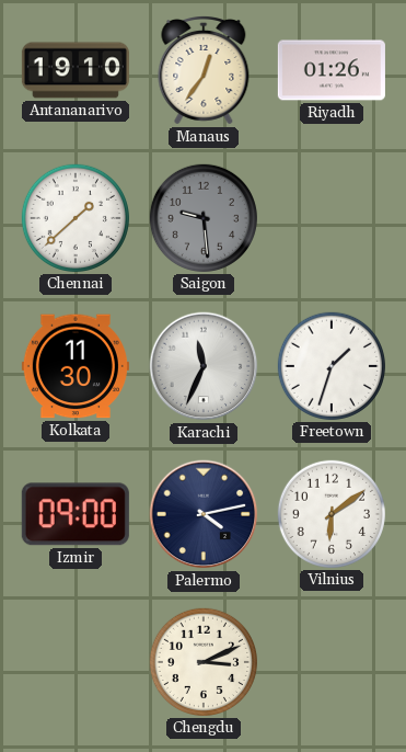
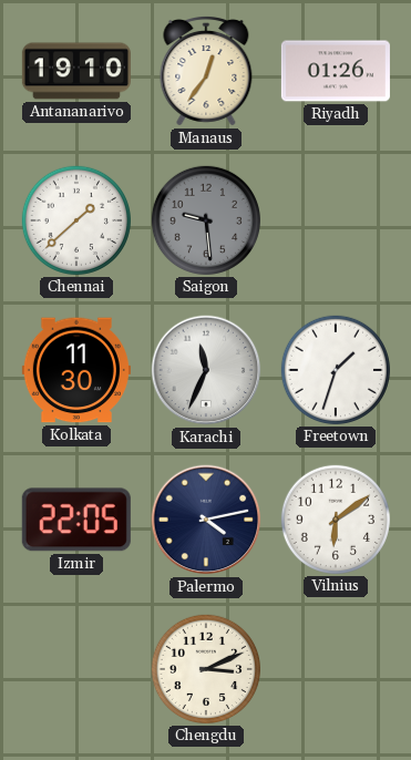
Izmir: 09:00 -> 22:05 (76, 520)
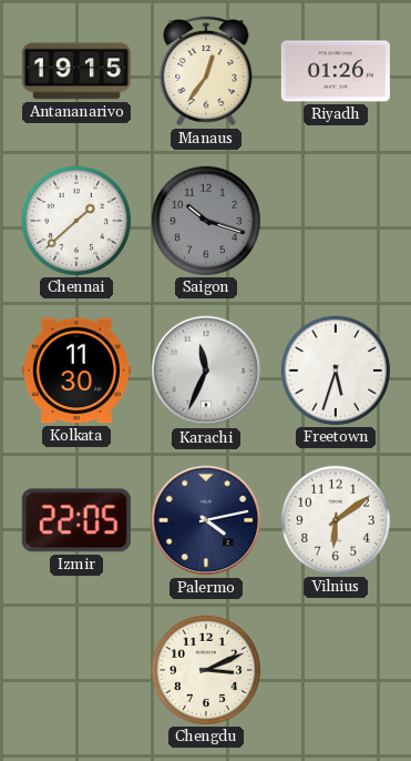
Antananarivo: 19:10 -> 19:15 (76, 71)
Saigon: 9:29 -> 10:18 (206, 221)
Freetown: 1:33 -> 5:33 (336, 371)
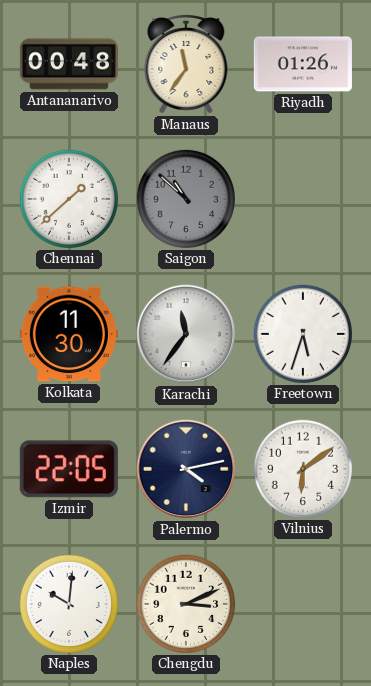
Antananarivo: 19:15 -> 00:48 (69, 64)
Manaus: 12:36 -> 11:36 (186, 64)
Saigon: 10:18 -> 10:52 (186, 199)
Karachi: 11:34 -> 11:36 (186, 334)
Naples: none -> 10:01 (69, 604)
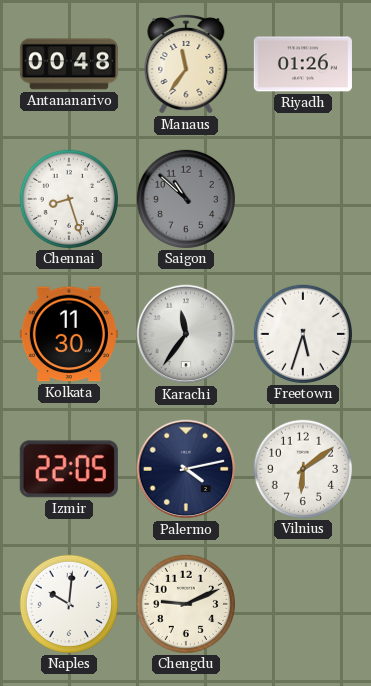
Chennai: 1:38 -> 8:27 (69, 199)
Chengdu: 3:11 -> 9:11 (186, 604)
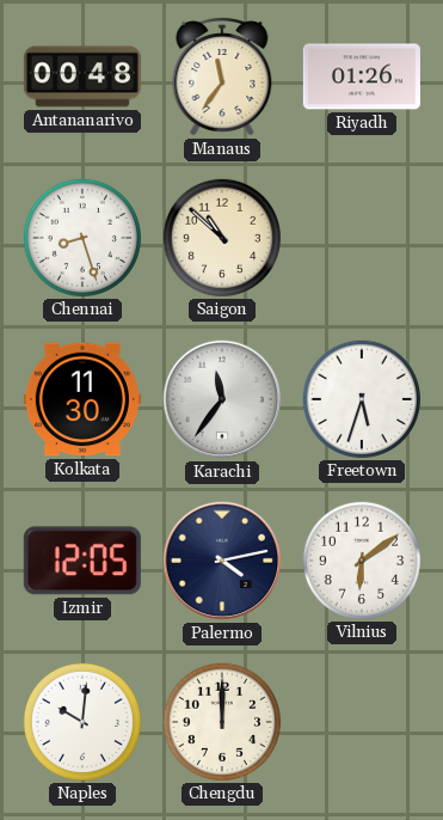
Saigon dial: grey -> cream (222, 238)
Izmir: 22:05 -> 12:05 (82, 561)
Chengdu: 9:11 -> 12:00 (222, 722)
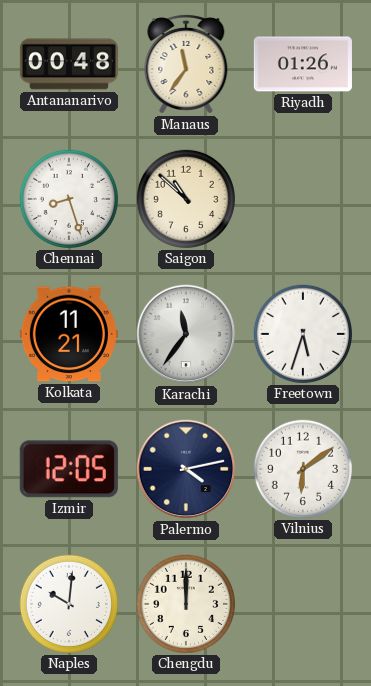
Kolkata: 11:30 -> 11:21 (69, 334)
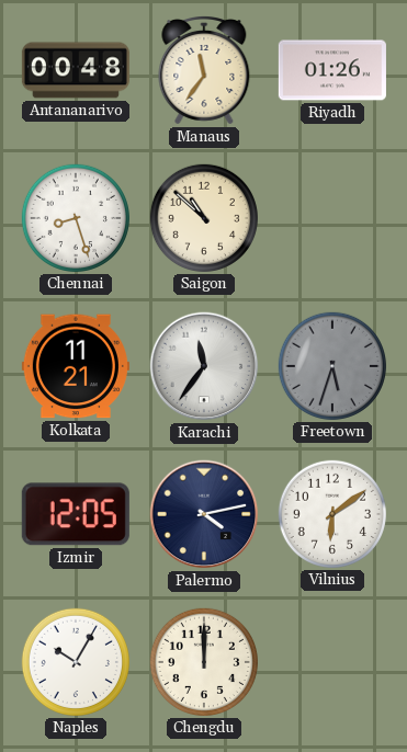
Freetown dial: white -> grey (332, 366)
Naples: 10:01 -> 10:05 (76, 662)
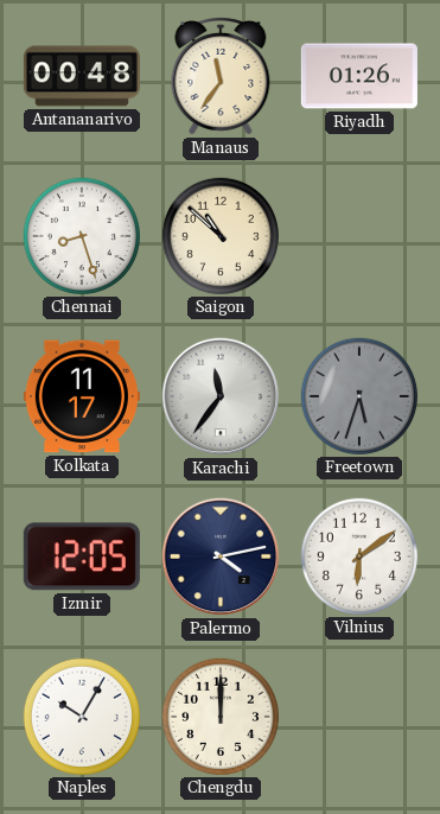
Kolkata: 11:21 -> 11:17 (82, 396)
